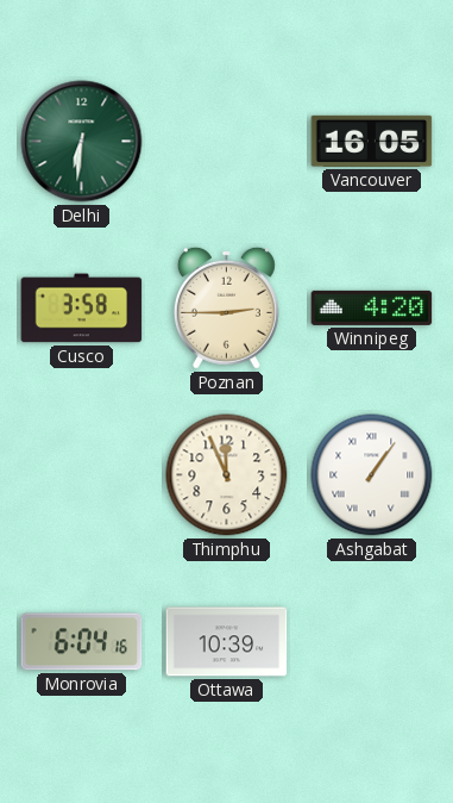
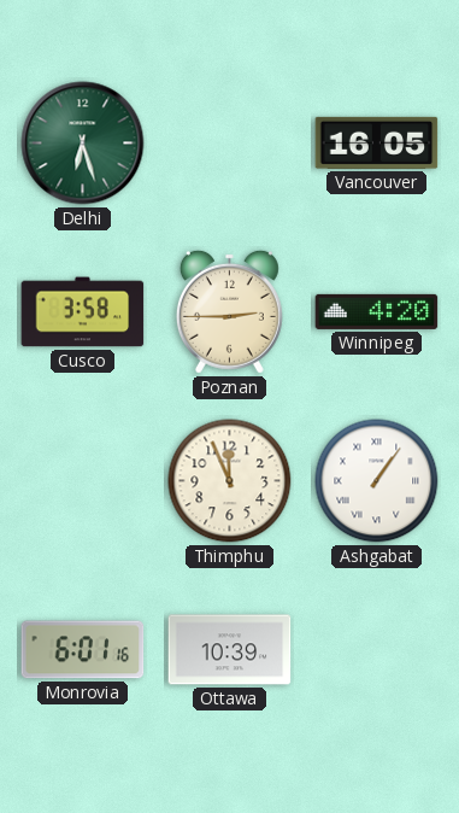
Delhi: 6:31 -> 6:27 (83, 144)
Monrovia: 6:04 -> 6:01 (83, 650)
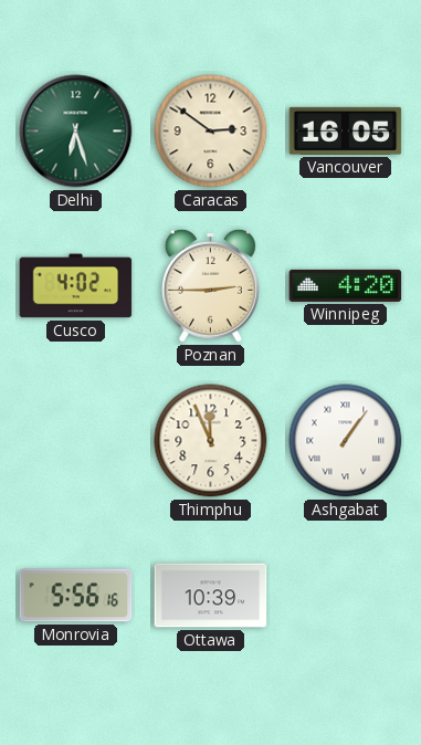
Caracas: none -> 2:51 (211, 132)
Cusco: 3:58 -> 4:02 (76, 286)
Monrovia: 6:01 -> 5:56 (76, 596)
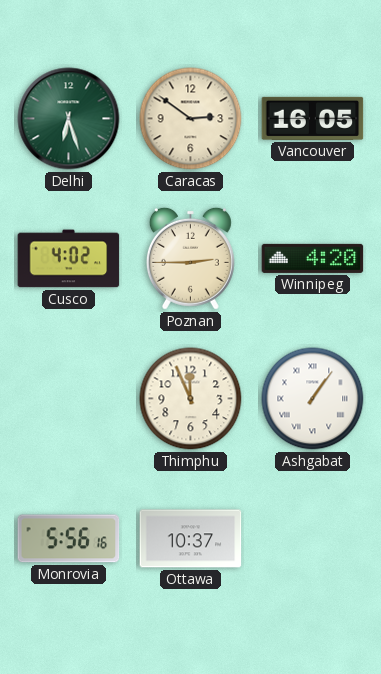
Ottawa: 10:39 -> 10:37 (191, 539)
